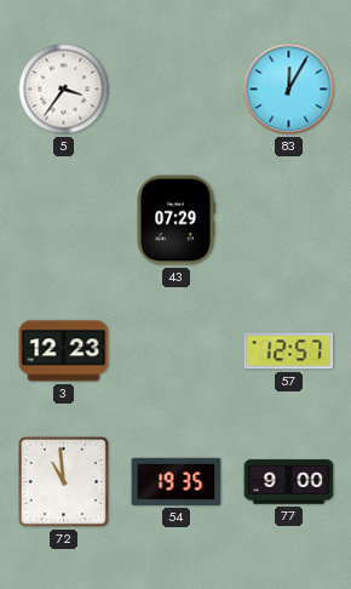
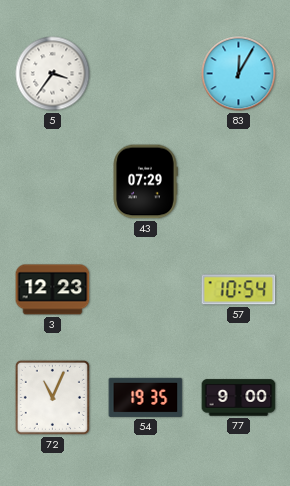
57: 12:57 -> 10:54 (239, 290)
72: 10:59 -> 11:04 (52, 397)
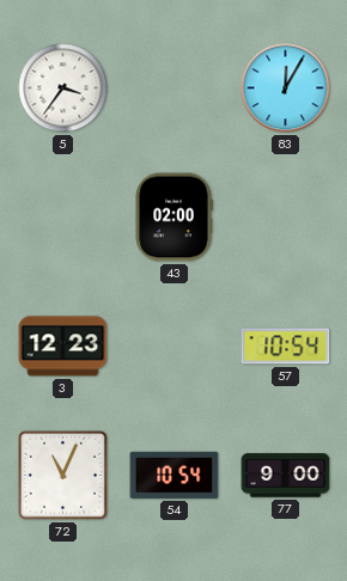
43: 07:29 -> 02:00 (173, 218)
54: 19:35 -> 10:54 (175, 475)
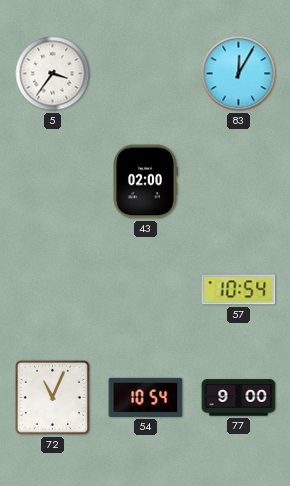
3: 12:23 -> none (63, 347)
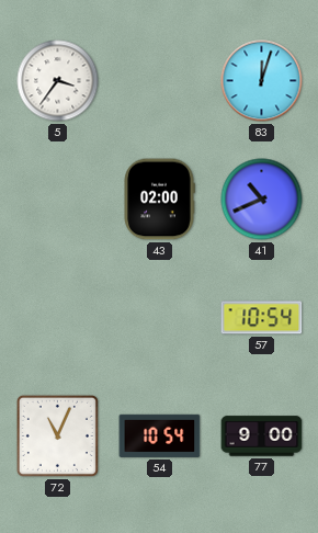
83: 12:05 -> 12:03 (262, 81)
41: none -> 10:41 (262, 200)
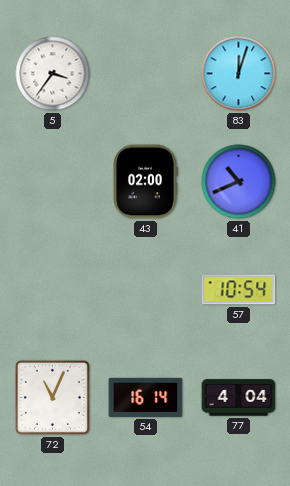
54: 10:54 -> 16:14 (146, 397)
77: 9:00 -> 4:04 (239, 398)
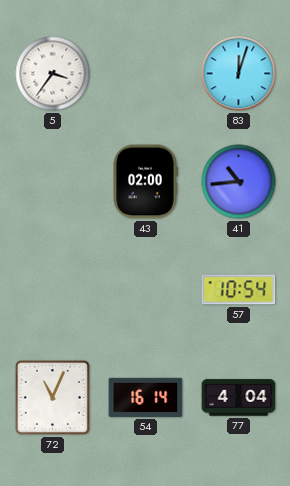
41: 10:41 -> 10:44 (239, 182)
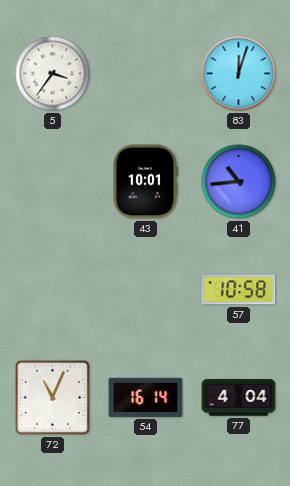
43: 02:00 -> 10:01 (145, 182)
57: 10:54 -> 10:58 (239, 290)
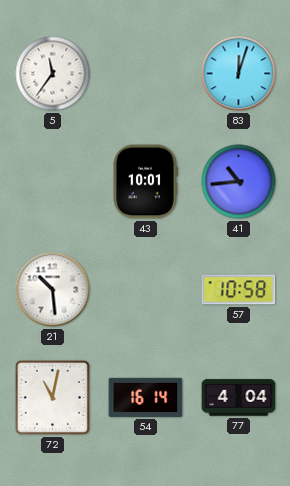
5: 3:36 -> 11:36 (53, 74)
21: none -> 10:29 (53, 290)
72: 11:04 -> 11:02 (52, 397)
